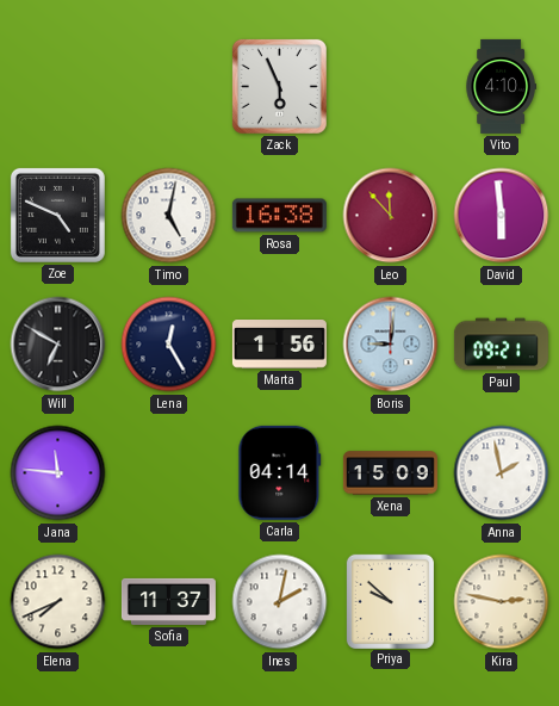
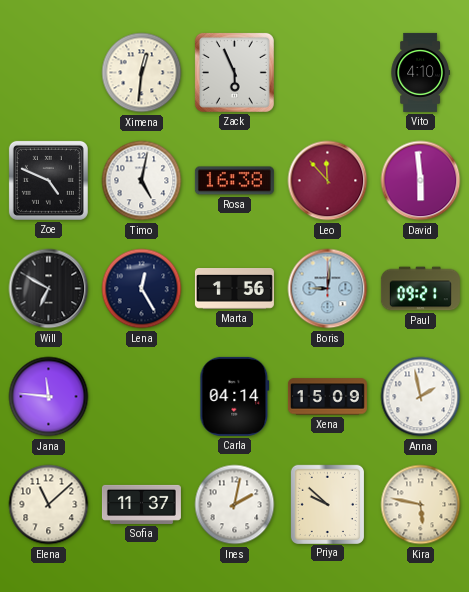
Ximena: none -> 12:31 (142, 73)
Elena: 7:41 -> 11:08 (49, 505)
Kira: 2:47 -> 5:47 (421, 505)
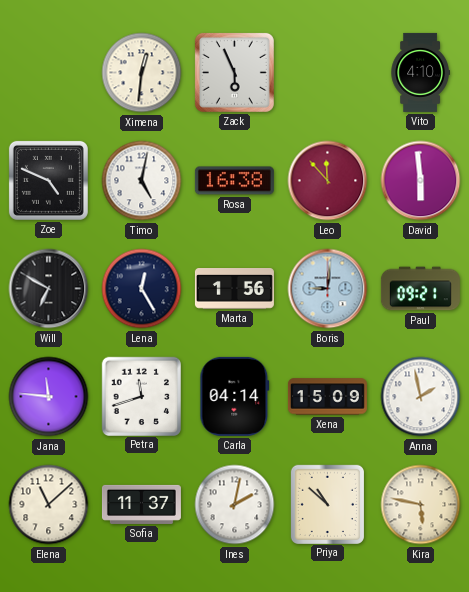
Petra: none -> 11:42 (141, 396)
Priya: 9:52 -> 10:52 (327, 504)
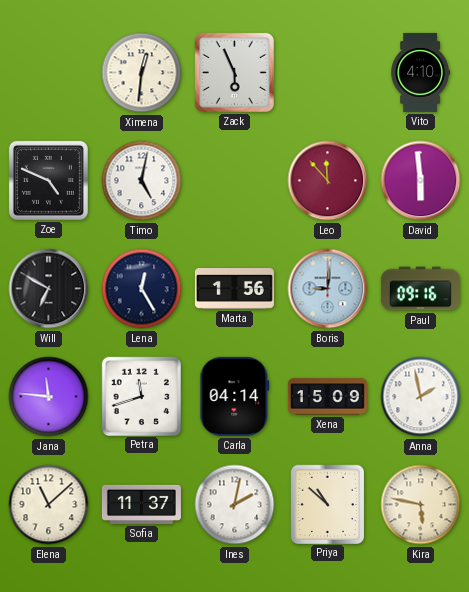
Rosa: 16:38 -> none (234, 181)
Paul: 09:21 -> 09:16 (420, 289)
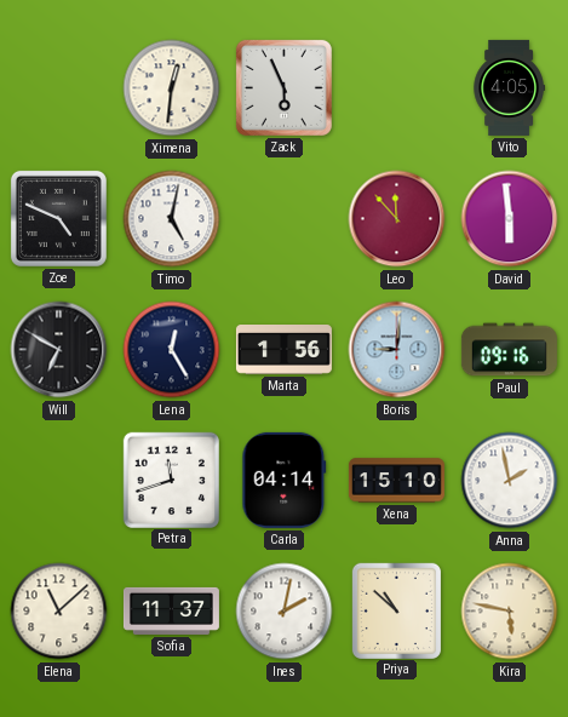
Vito: 4:10 -> 4:05 (509, 87)
Jana: 11:46 -> none (49, 397)
Xena: 15:09 -> 15:10 (396, 481)
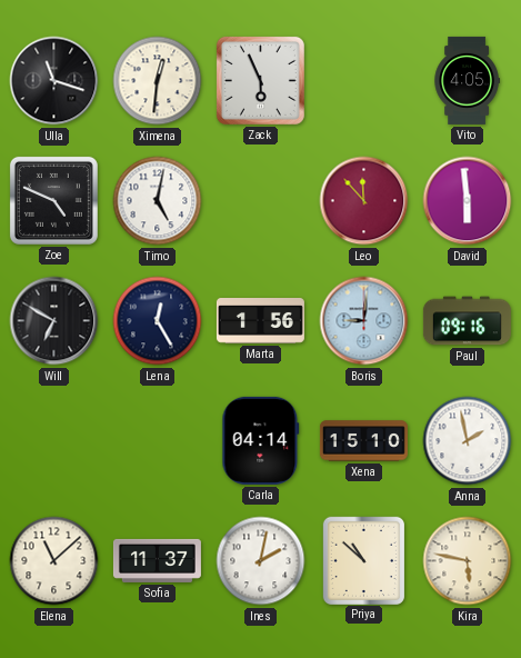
Ulla: none -> 11:18 (54, 81)
Petra: 11:42 -> none (171, 480)
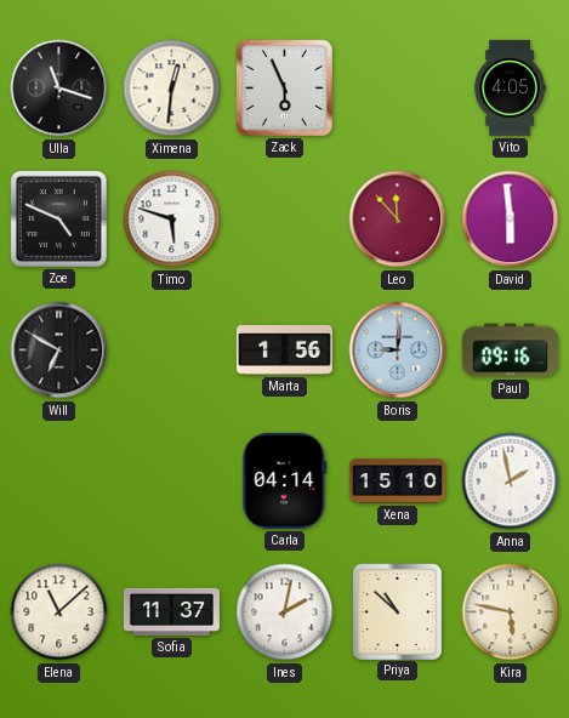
Timo: 5:02 -> 5:48 (172, 220)
Lena: 12:25 -> none (158, 321)
